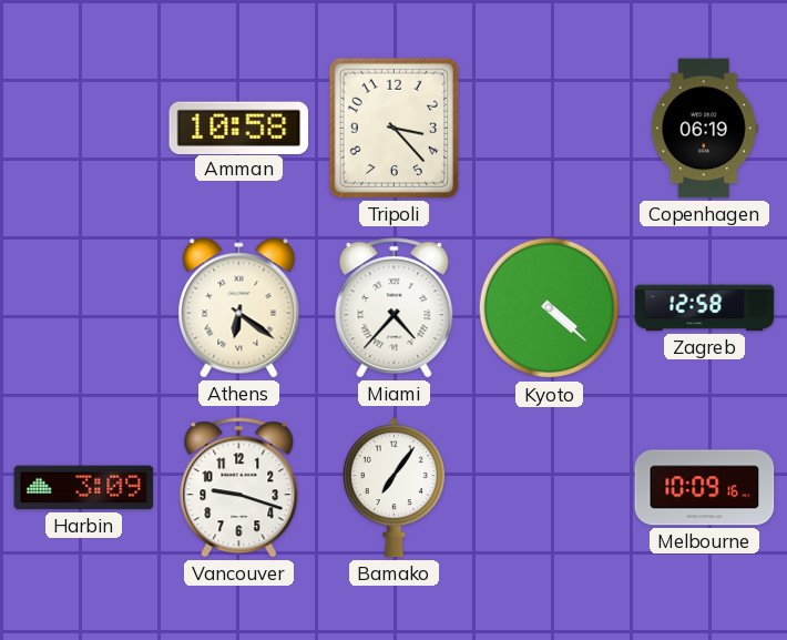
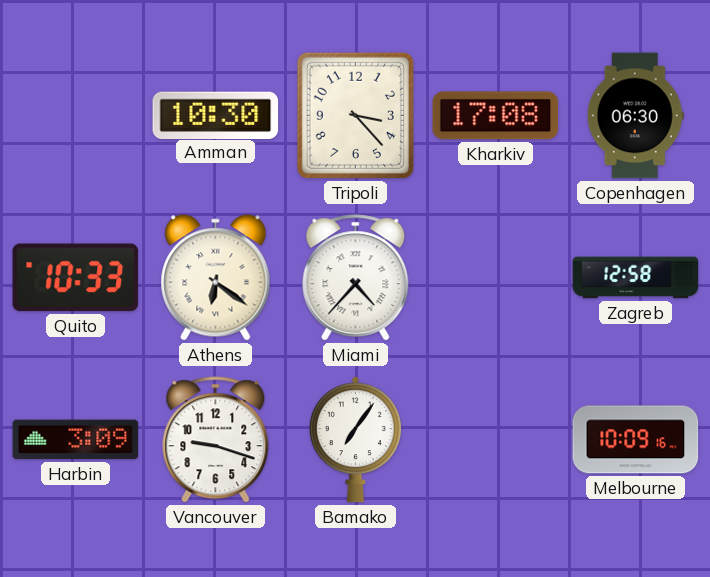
Amman: 10:58 -> 10:30 (216, 115)
Kharkiv: none -> 17:08 (496, 116)
Copenhagen: 06:19 -> 06:30 (635, 116)
Quito: none -> 10:33 (76, 278)
Kyoto: 4:22 -> none (550, 308)
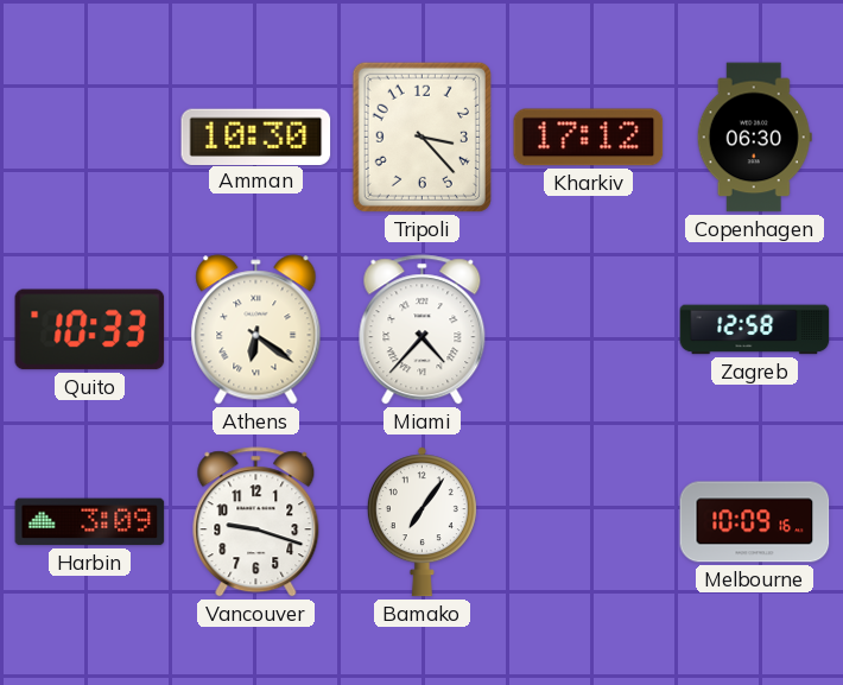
Kharkiv: 17:08 -> 17:12 (589, 138)
